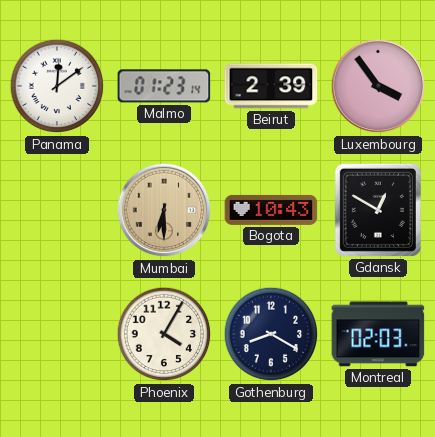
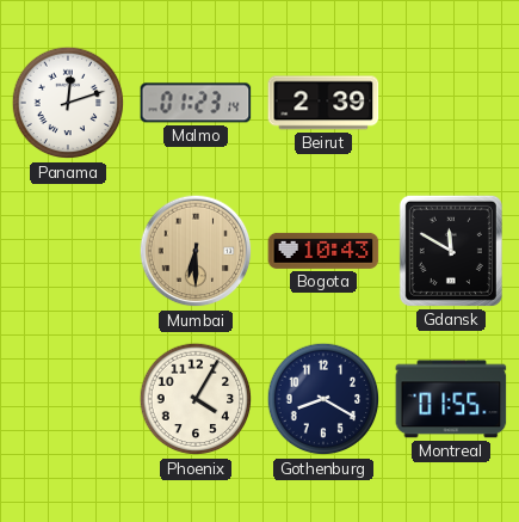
Panama: 12:09 -> 12:12 (68, 103)
Luxembourg: 3:54 -> none (378, 86)
Gdansk: 12:50 -> 11:50 (451, 251)
Montreal: 02:03 -> 01:55 (451, 399)
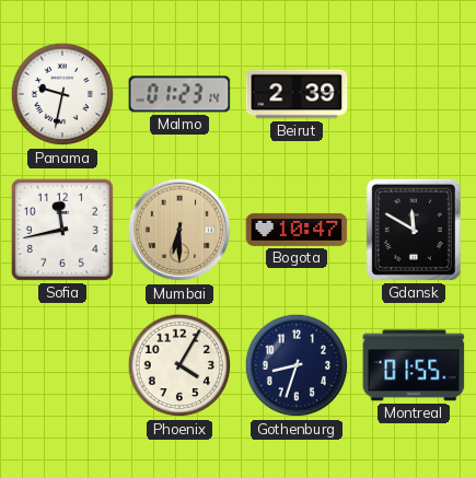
Panama: 12:12 -> 9:32 (62, 94)
Sofia: none -> 11:43 (62, 230)
Bogota: 10:43 -> 10:47 (297, 230)
Gothenburg: 8:20 -> 8:33 (297, 365)
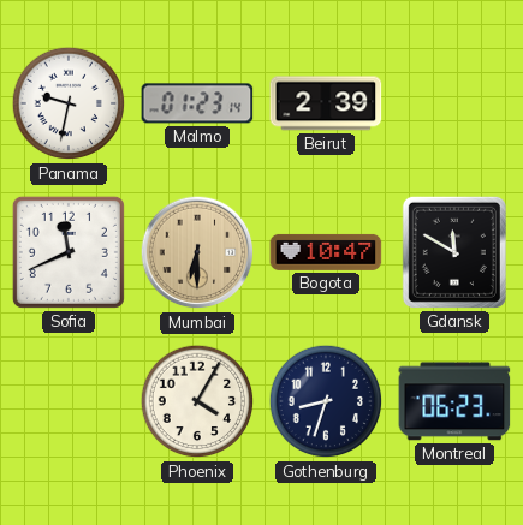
Sofia: 11:43 -> 11:41 (69, 252)
Montreal: 01:55 -> 06:23 (454, 401)
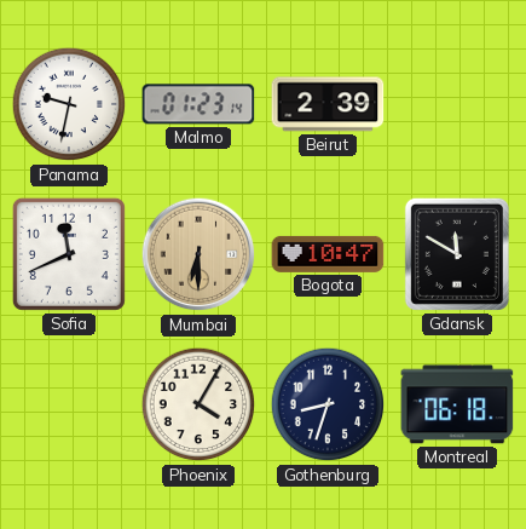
Montreal: 06:23 -> 06:18 (457, 404)
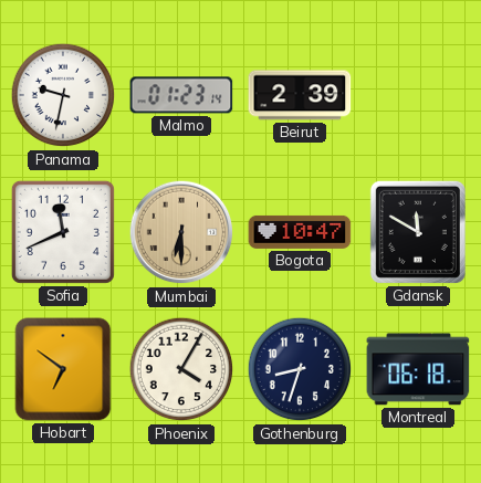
Hobart: none -> 6:51 (63, 369)
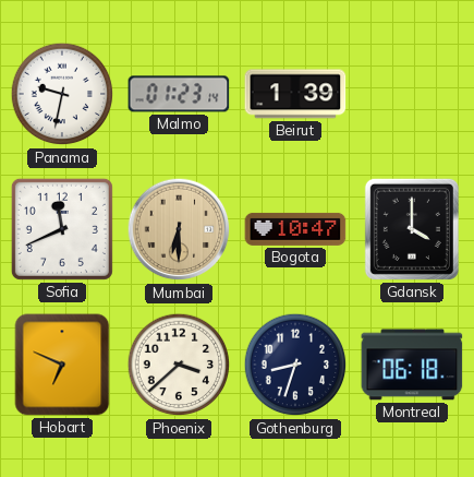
Beirut: 2:39 -> 1:39 (295, 94)
Gdansk: 11:50 -> 4:00 (412, 229)
Hobart: 6:51 -> 6:49 (62, 365)
Phoenix: 4:05 -> 3:38 (179, 365)
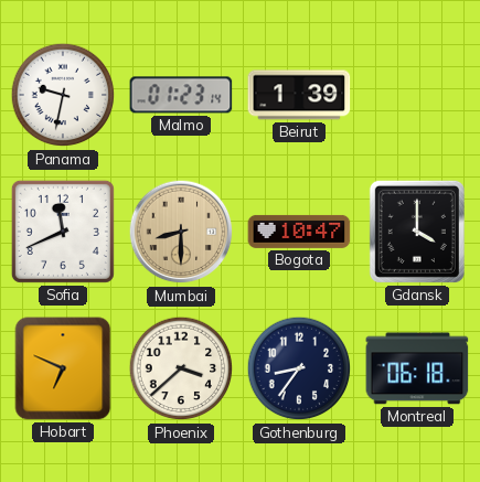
Mumbai: 6:30 -> 8:30 (181, 232)
Gothenburg: 8:33 -> 8:36 (299, 368)
